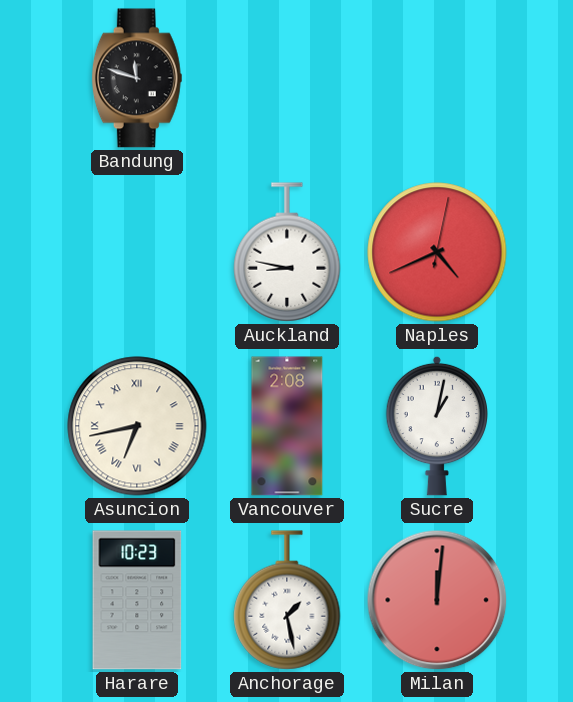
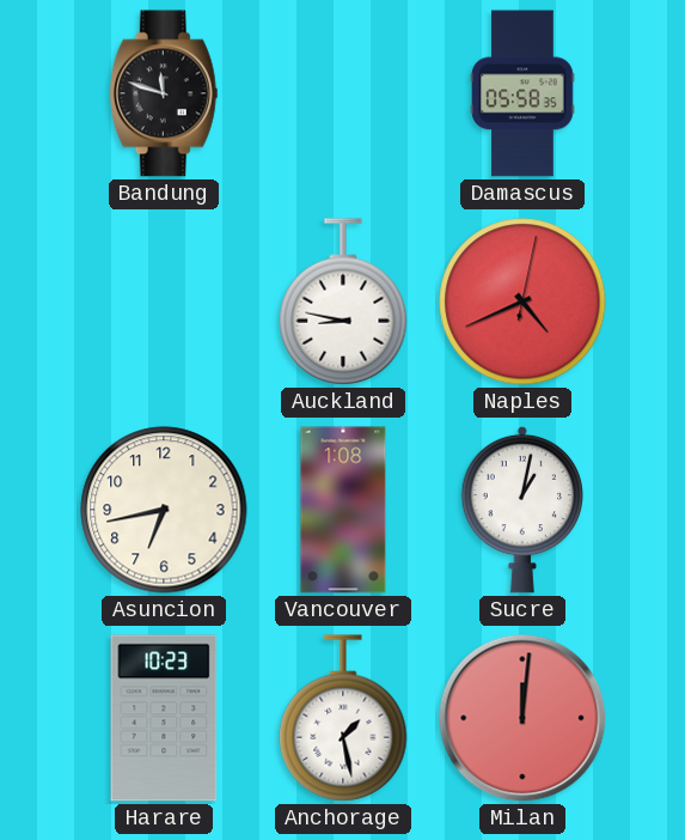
Damascus: none -> 05:58 (522, 93)
Asuncion numerals: Roman -> Arabic (164, 510)
Vancouver: 2:08 -> 1:08 (343, 510)
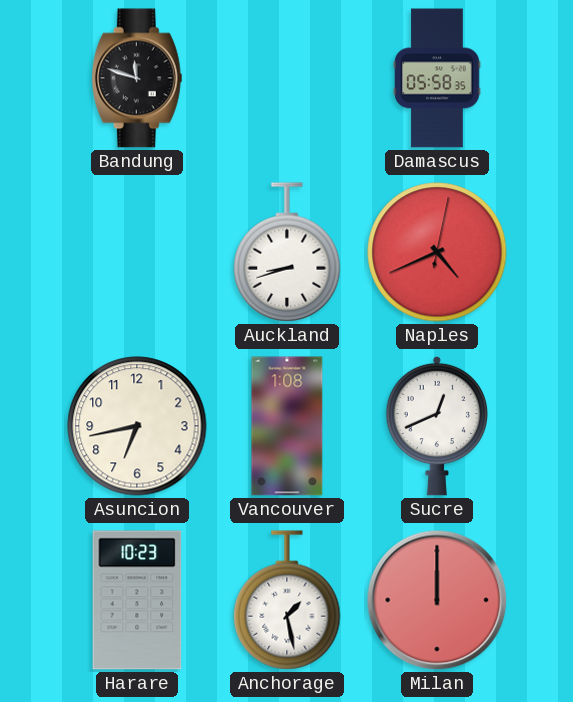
Auckland: 8:47 -> 8:42 (287, 252)
Sucre: 1:02 -> 12:41 (436, 426)
Milan: 12:01 -> 12:00 (437, 600)
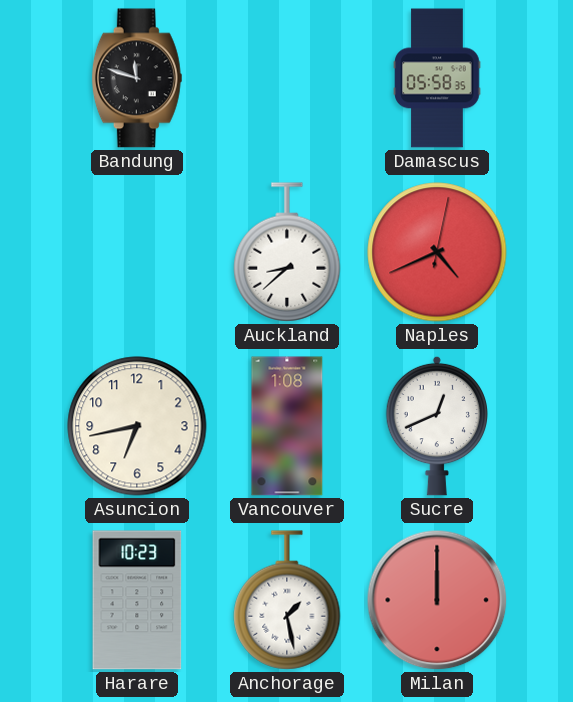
Auckland: 8:42 -> 8:38 (287, 252)
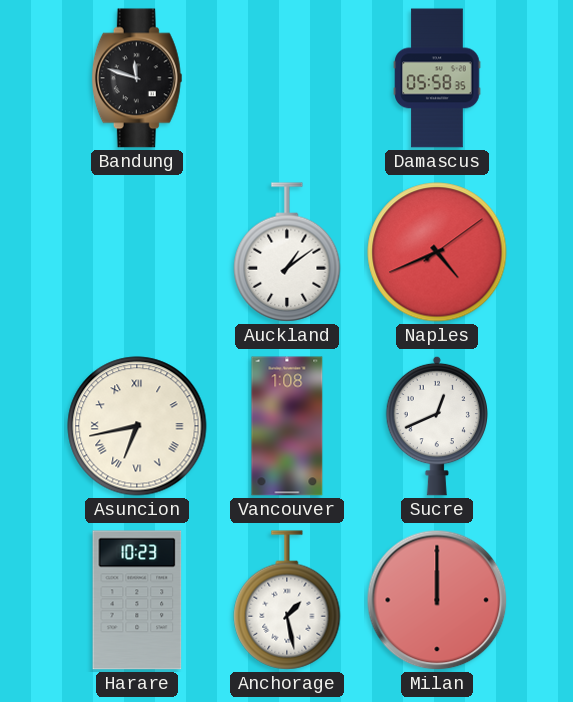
Auckland: 8:38 -> 1:09 (287, 252)
Naples: 4:41:02 -> 4:41:09 (437, 252)
Asuncion numerals: Arabic -> Roman (137, 426)
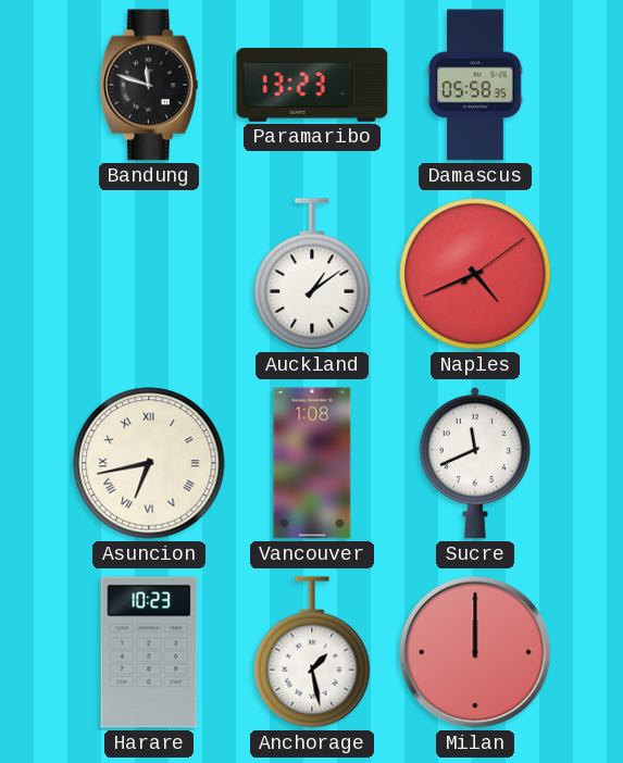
Paramaribo: none -> 13:23 (312, 85)
Sucre: 12:41 -> 11:41 (474, 463)
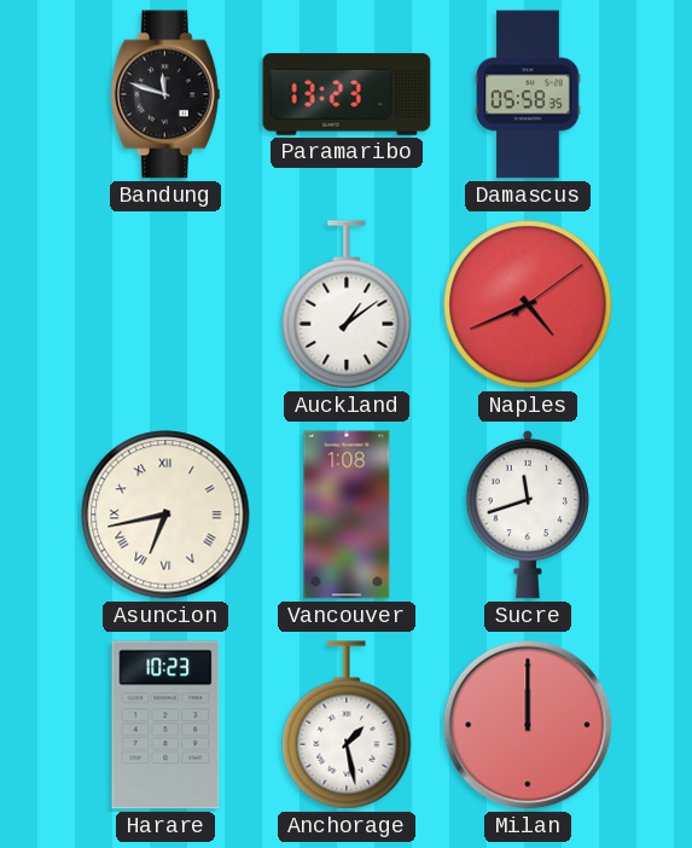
Sucre: 11:41 -> 11:42 (527, 515)
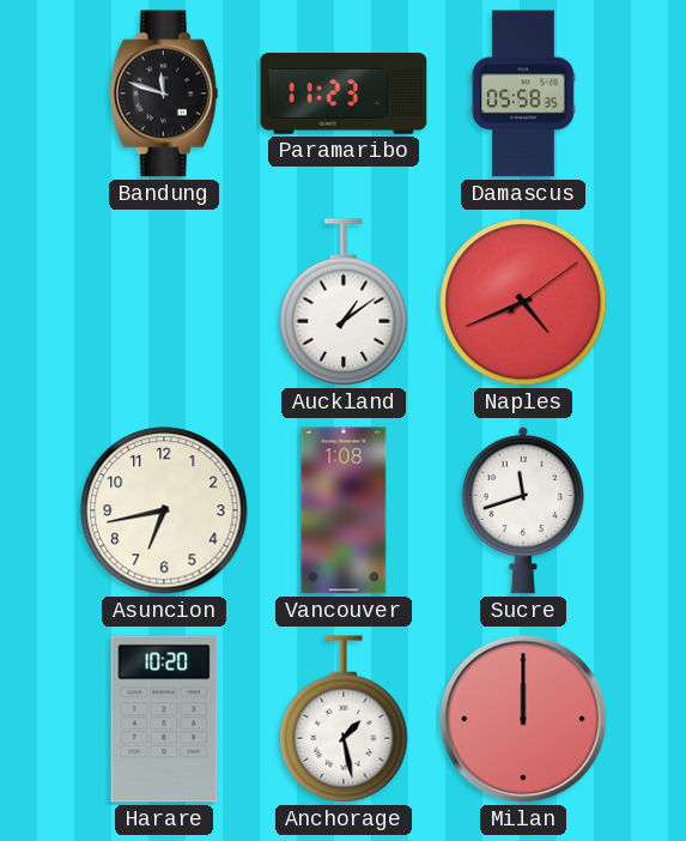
Paramaribo: 13:23 -> 11:23 (344, 93)
Asuncion numerals: Roman -> Arabic (164, 510)
Harare: 10:23 -> 10:20 (164, 719)
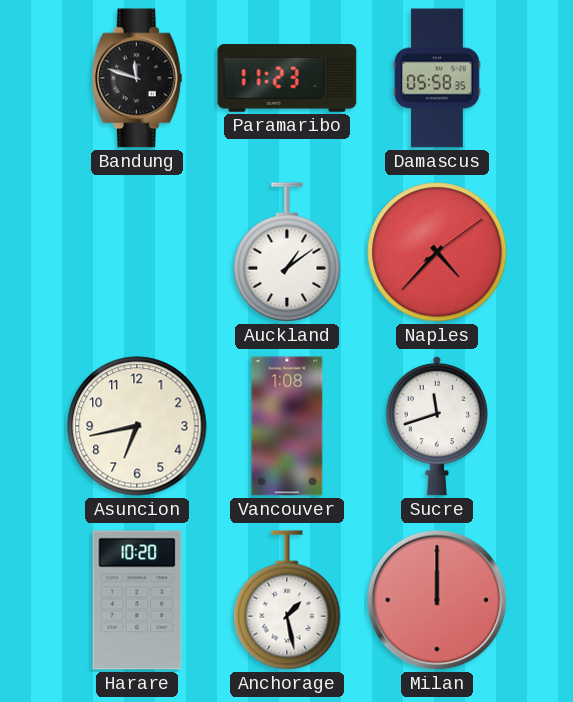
Naples: 4:41 -> 4:37 (437, 252)
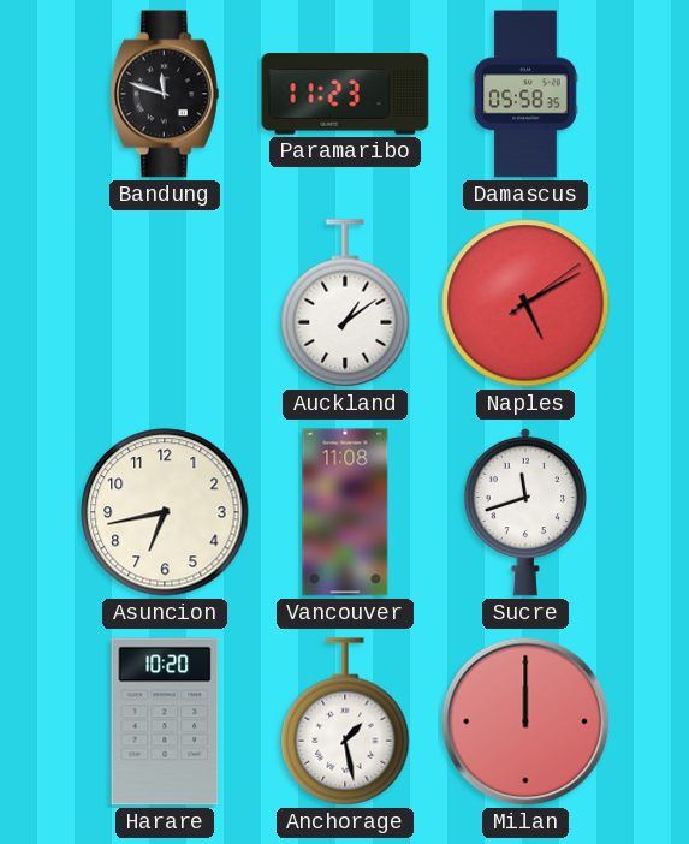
Naples: 4:37 -> 5:10 (525, 303)
Vancouver: 1:08 -> 11:08 (345, 512)
